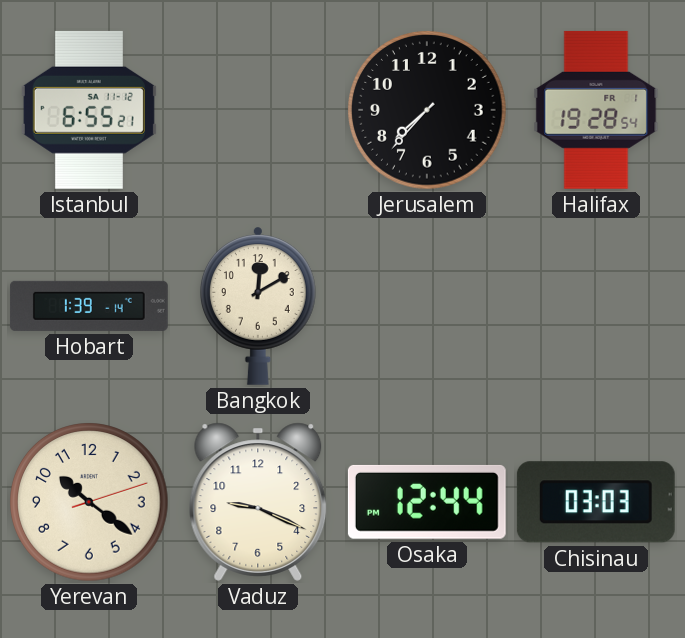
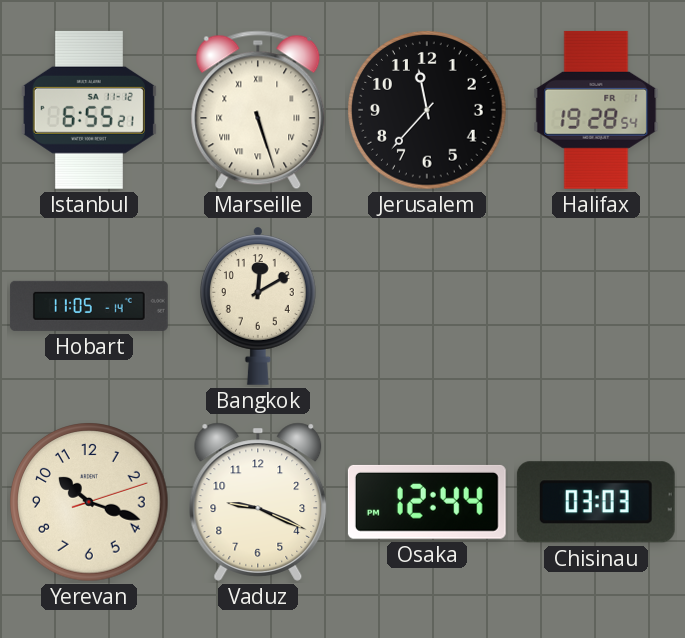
Marseille: none -> 5:27 (258, 110)
Jerusalem: 7:37 -> 11:37 (427, 110)
Hobart: 1:39 -> 11:05 (89, 306)
Yerevan: 10:21 -> 10:18 (89, 502)
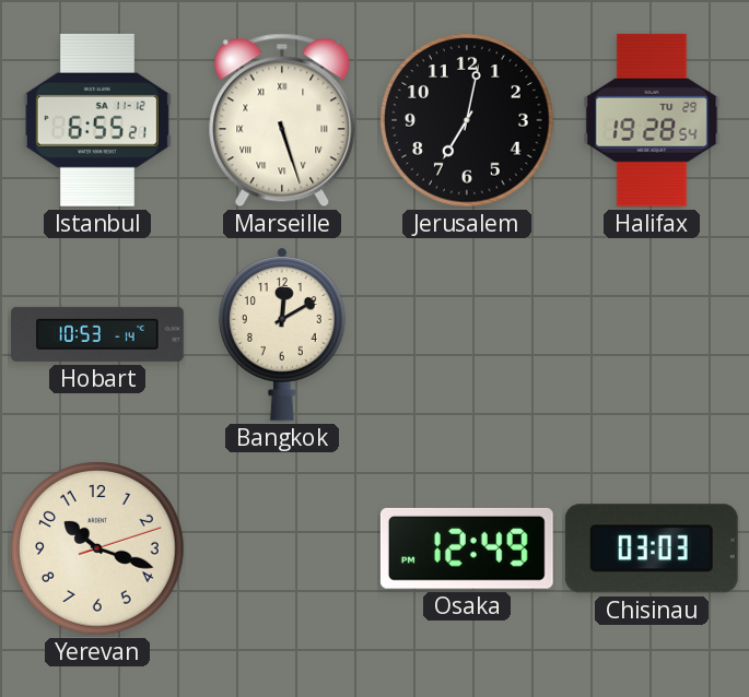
Jerusalem: 11:37 -> 7:02 (467, 120)
Halifax date: FR 1 -> TU 29 (652, 120)
Hobart: 11:05 -> 10:53 (97, 334)
Vaduz: 9:19 -> none (258, 502)
Osaka: 12:44 -> 12:49 (467, 548)
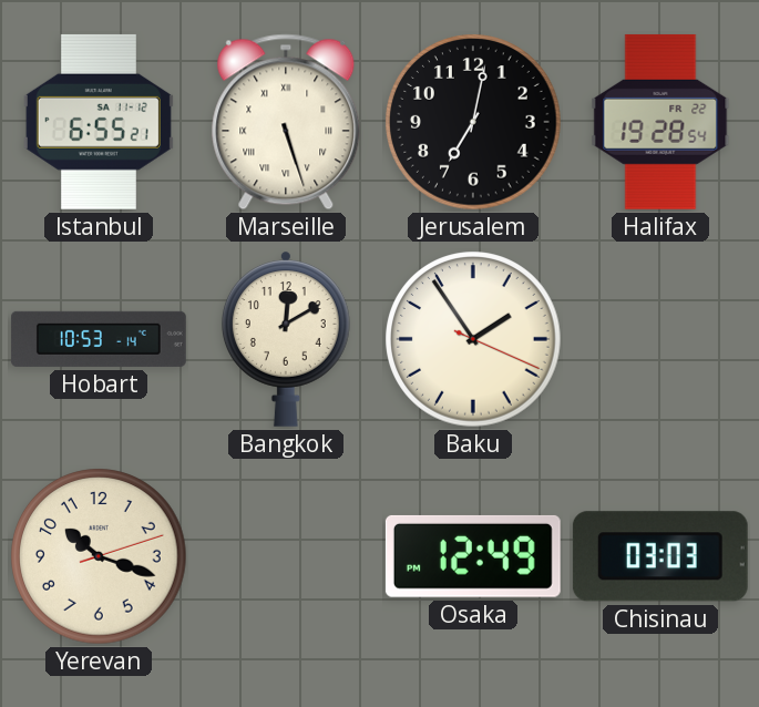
Halifax date: TU 29 -> FR 22 (660, 122)
Baku: none -> 1:54 (473, 339)
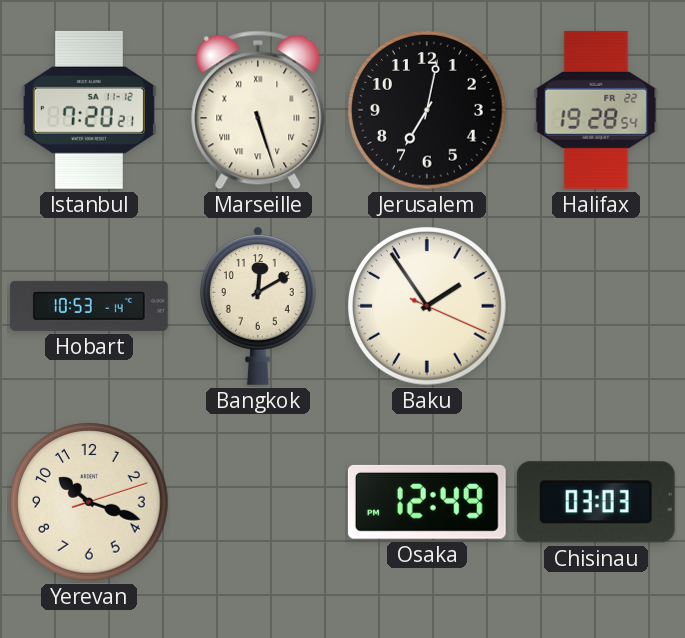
Istanbul: 6:55 -> 7:20 (89, 110)
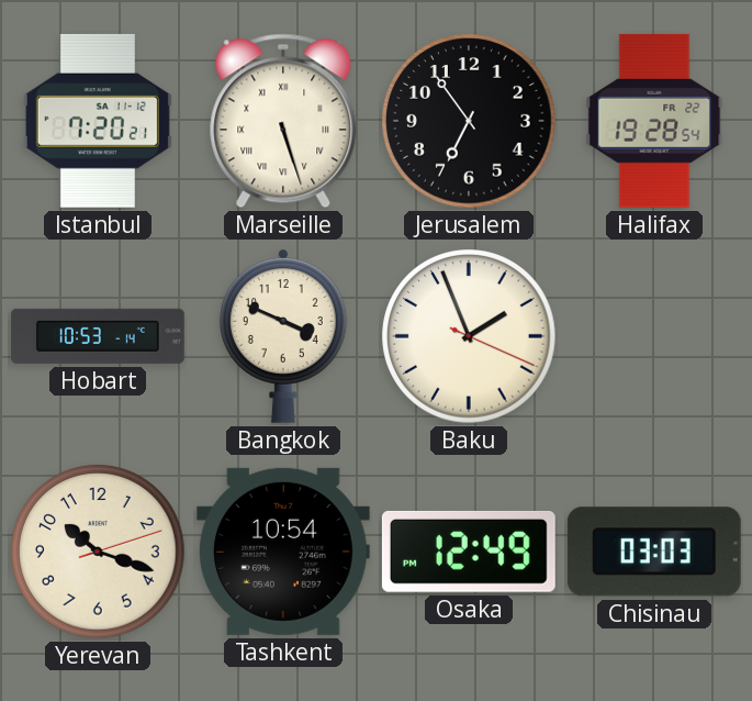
Jerusalem: 7:02 -> 6:54 (469, 121)
Bangkok: 12:10 -> 3:49 (283, 336)
Baku: 1:54 -> 1:56 (469, 336)
Tashkent: none -> 10:54 (283, 552)
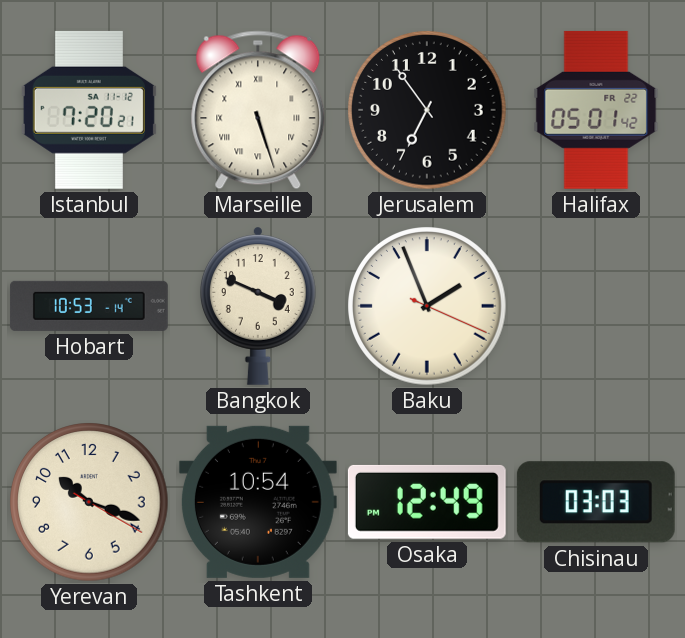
Halifax: 19:28 -> 05:01 (596, 110)
Yerevan: 10:18:12 -> 10:18:20 (89, 502)
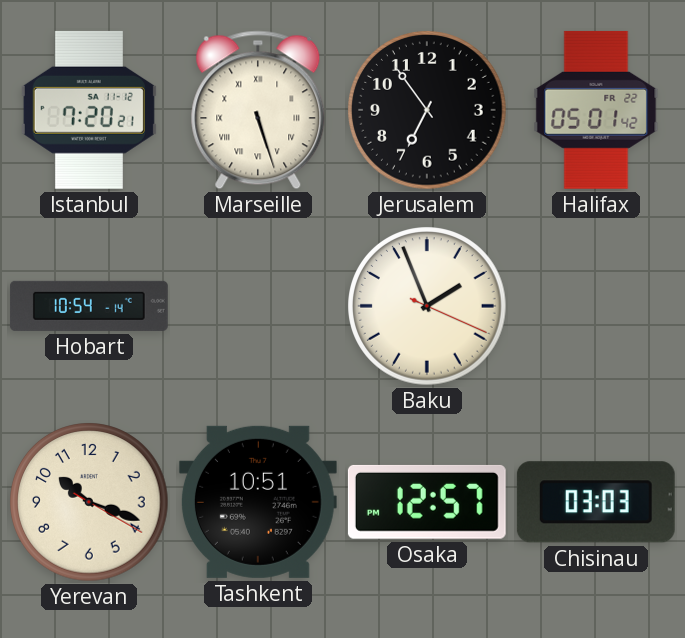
Hobart: 10:53 -> 10:54 (89, 306)
Bangkok: 3:49 -> none (258, 306)
Tashkent: 10:54 -> 10:51 (258, 502)
Osaka: 12:49 -> 12:57 (427, 502)
